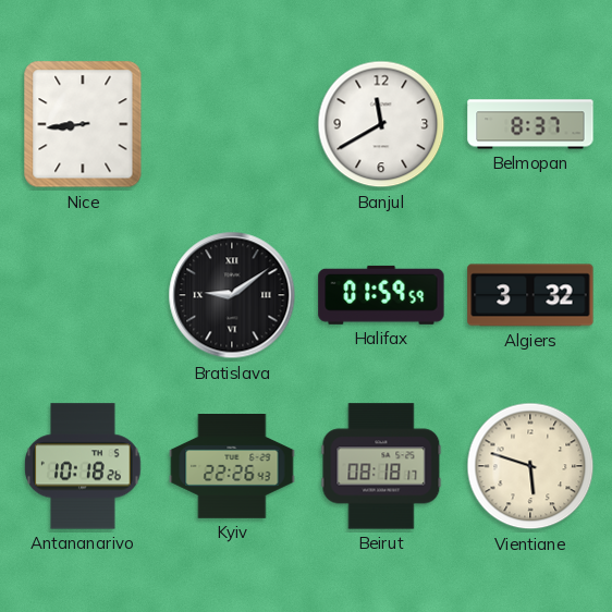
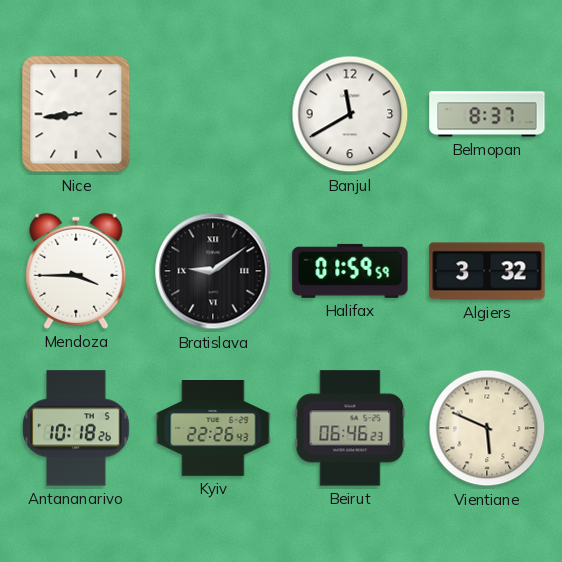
Mendoza: none -> 3:45 (76, 271)
Beirut: 08:18 -> 06:46 (350, 428)
Vientiane: 5:48 -> 5:49 (487, 428)
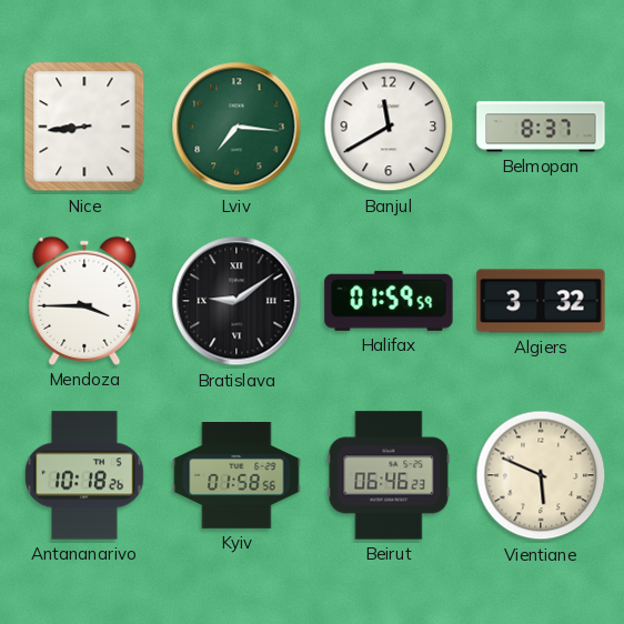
Lviv: none -> 7:16 (236, 127)
Kyiv: 22:26 -> 01:58 (236, 476)
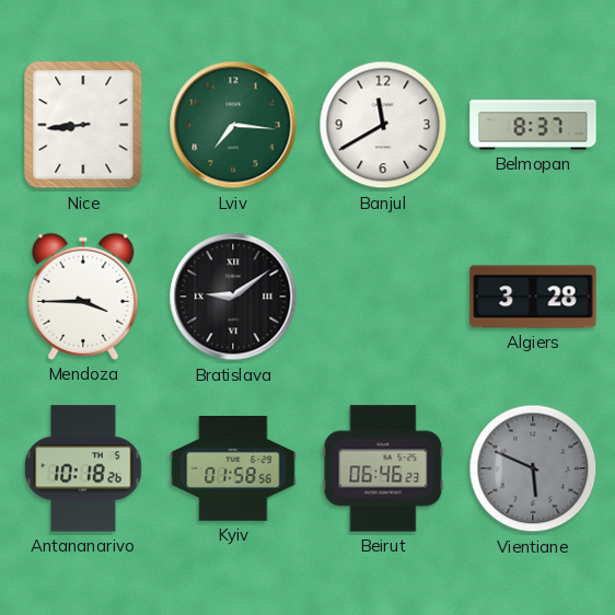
Halifax: 01:59 -> none (389, 301)
Algiers: 3:32 -> 3:28 (533, 297)
Vientiane dial: cream -> grey (533, 468)
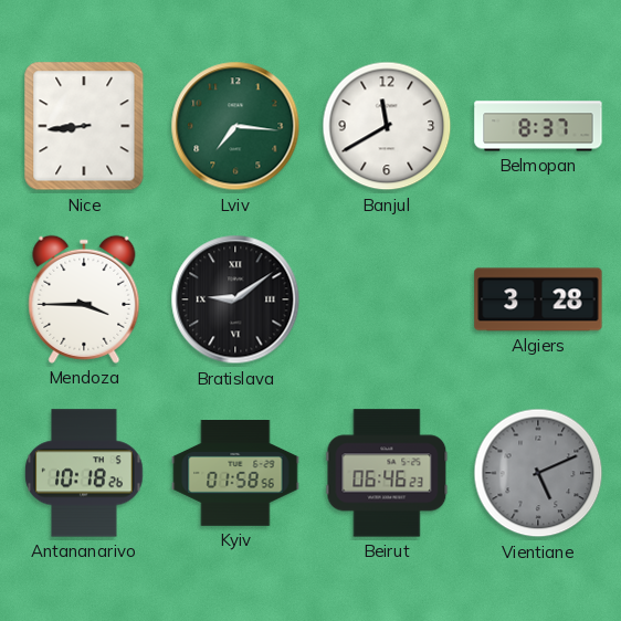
Vientiane: 5:49 -> 5:11 (538, 473)
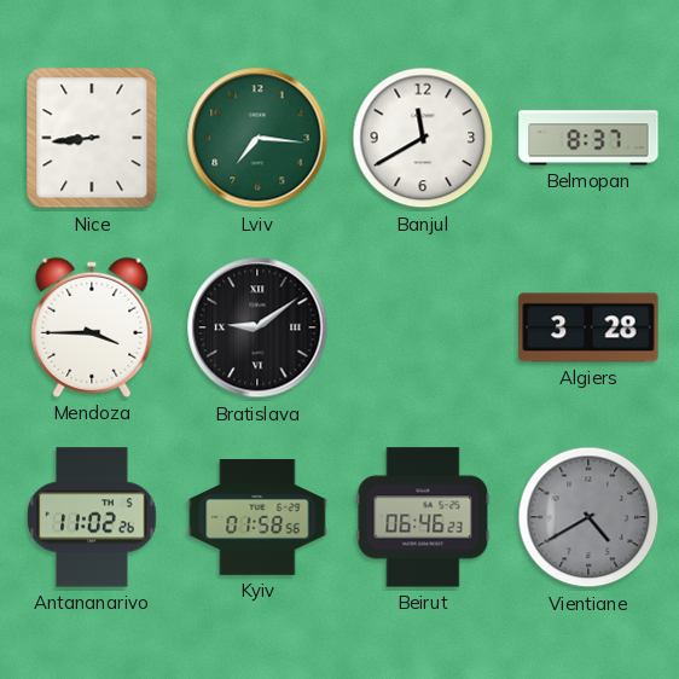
Antananarivo: 10:18 -> 11:02 (92, 517)
Vientiane: 5:11 -> 4:40 (588, 517)
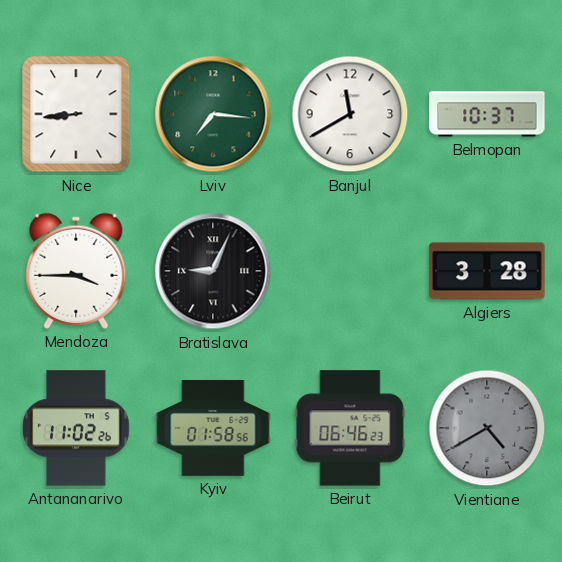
Belmopan: 8:37 -> 10:37 (487, 114)
Bratislava: 9:09 -> 9:04 (213, 271)
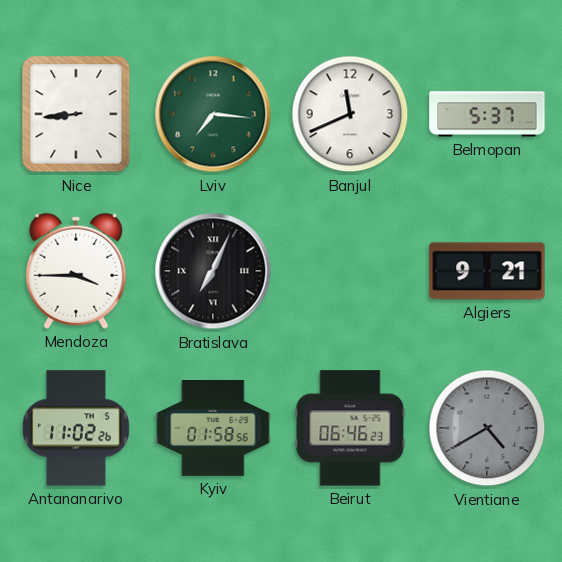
Banjul: 11:40 -> 11:41 (350, 114)
Belmopan: 10:37 -> 5:37 (487, 114)
Bratislava: 9:04 -> 7:04 (213, 271)
Algiers: 3:28 -> 9:21 (487, 271)
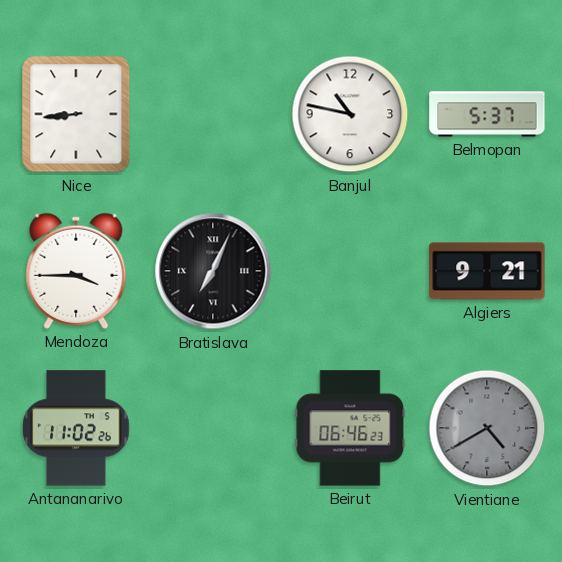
Lviv: 7:16 -> none (213, 114)
Banjul: 11:41 -> 10:47 (350, 114)
Kyiv: 01:58 -> none (213, 429)
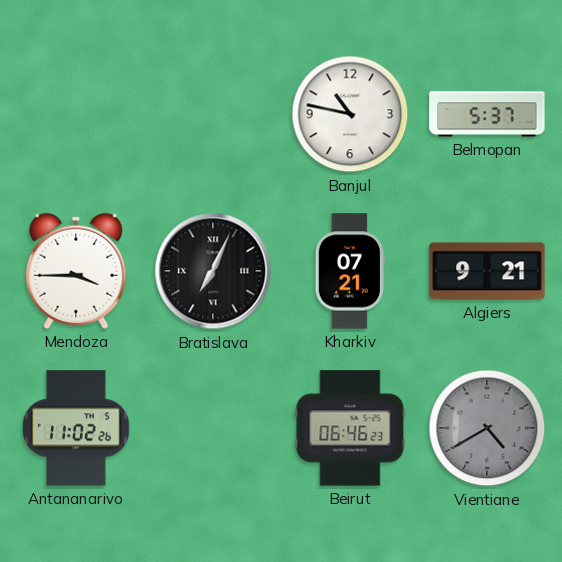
Nice: 8:44 -> none (76, 114)
Kharkiv: none -> 07:21 (350, 271)
